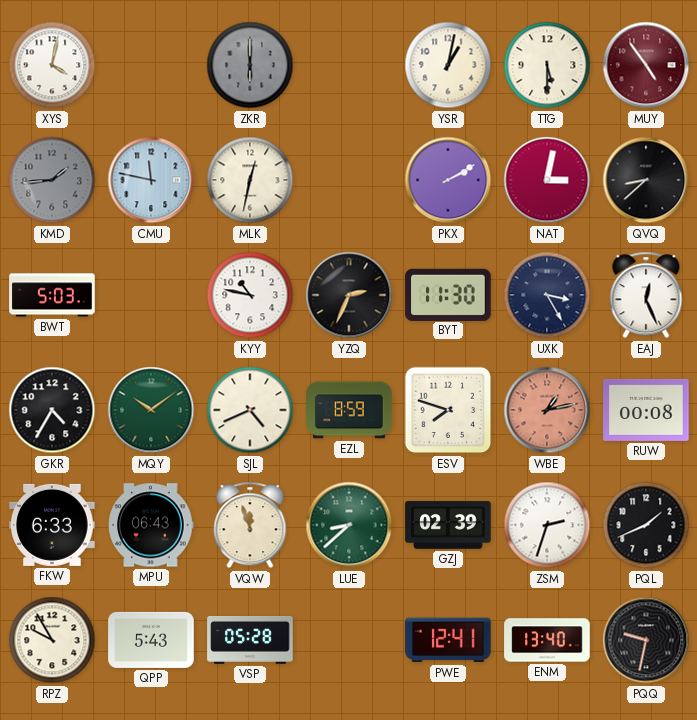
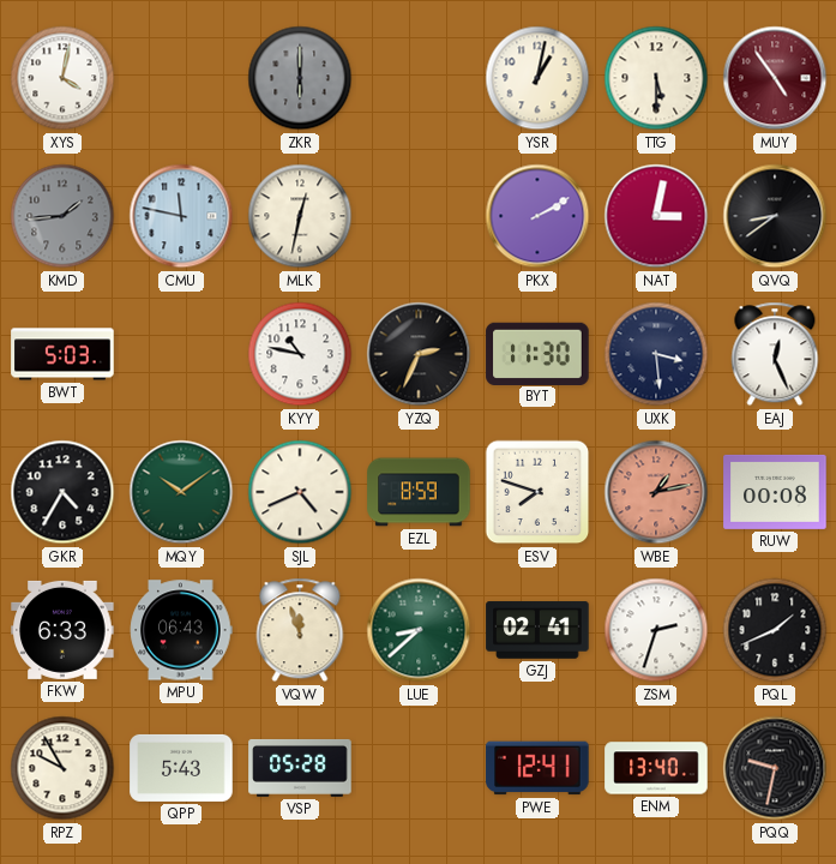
QVQ: 8:38 -> 8:39 (775, 216)
UXK: 3:25 -> 3:29 (656, 354)
GZJ: 02:39 -> 02:41 (537, 630)
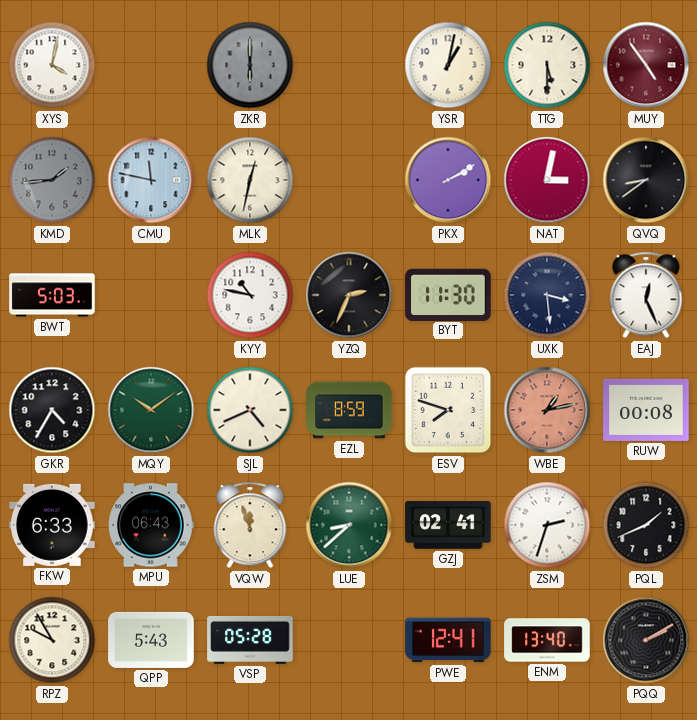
PQQ: 9:32 -> 2:10 (646, 640)
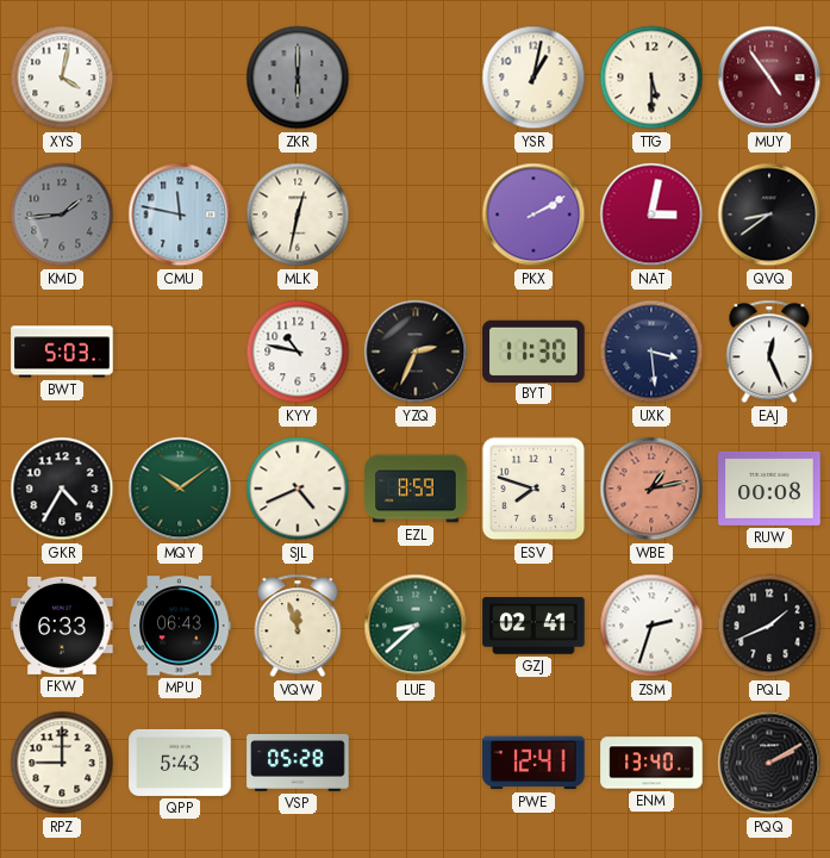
RPZ: 9:55 -> 9:00 (62, 763)
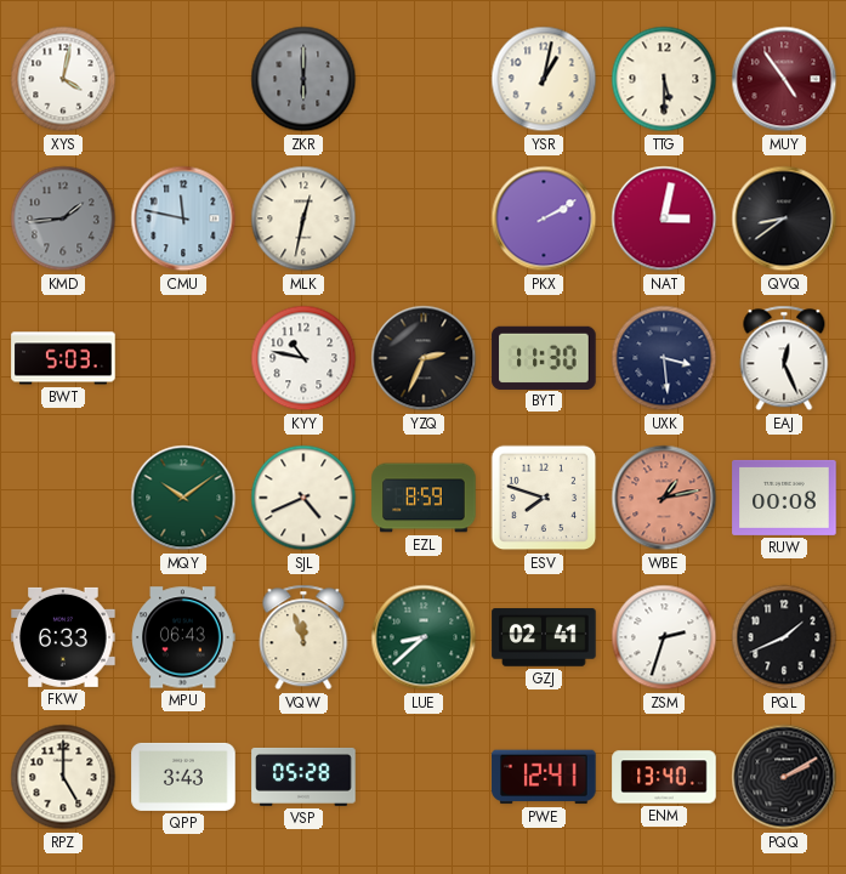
GKR: 4:35 -> none (62, 489)
RPZ: 9:00 -> 5:00 (63, 777)
QPP: 5:43 -> 3:43 (183, 777)
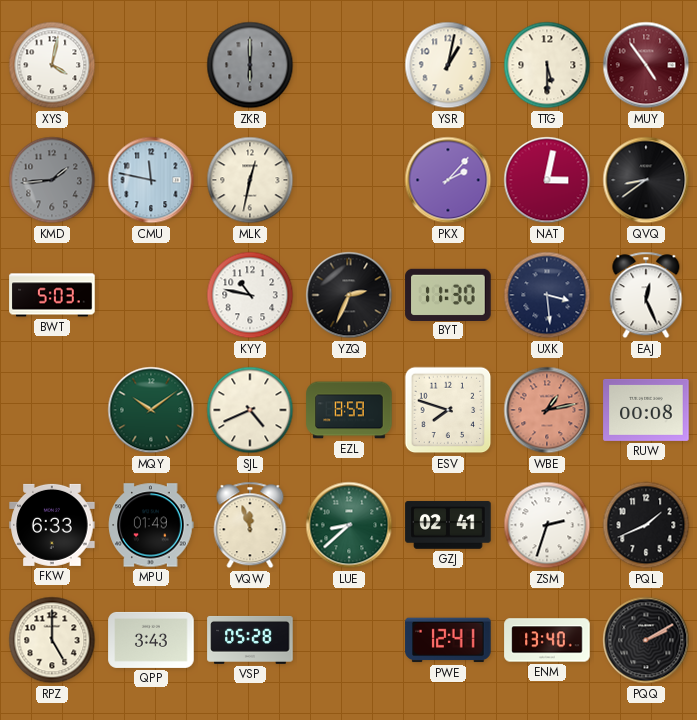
PKX: 2:10 -> 2:07 (448, 180)
MPU: 06:43 -> 01:49 (151, 525)
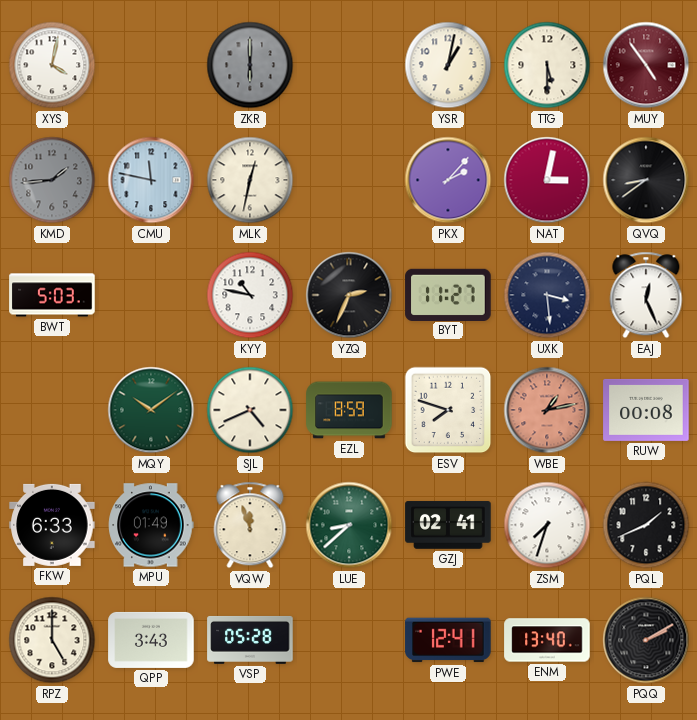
BYT: 11:30 -> 11:27 (448, 294)
ZSM: 2:33 -> 7:33 (547, 525)
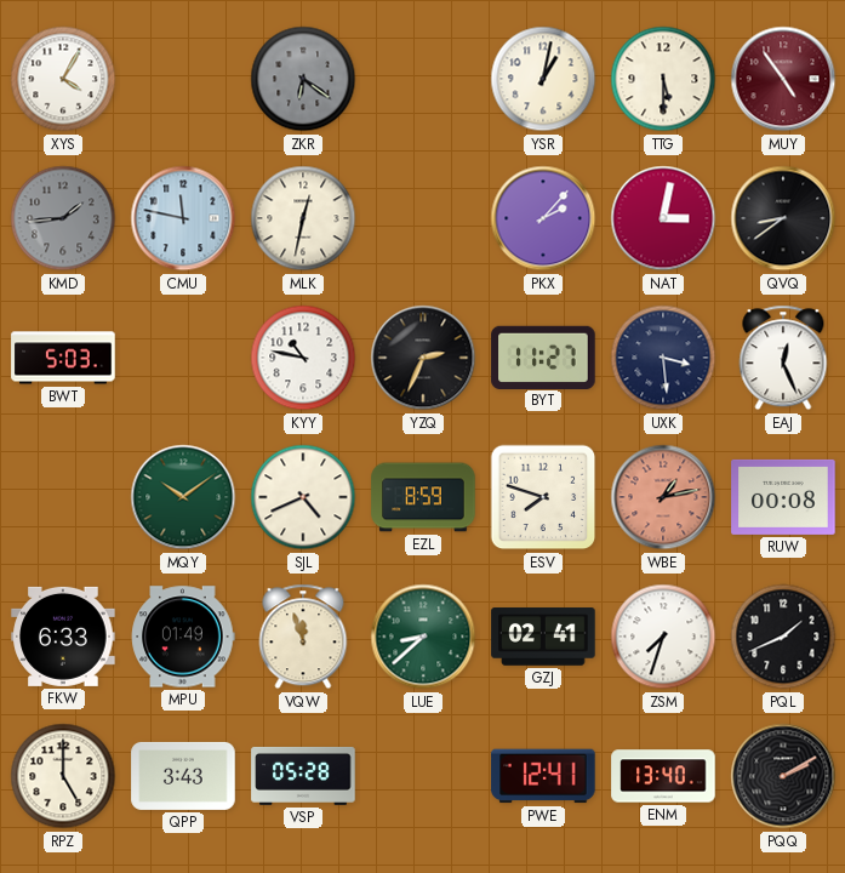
XYS: 4:02 -> 4:05 (63, 79)
ZKR: 6:00 -> 6:21 (303, 79)
